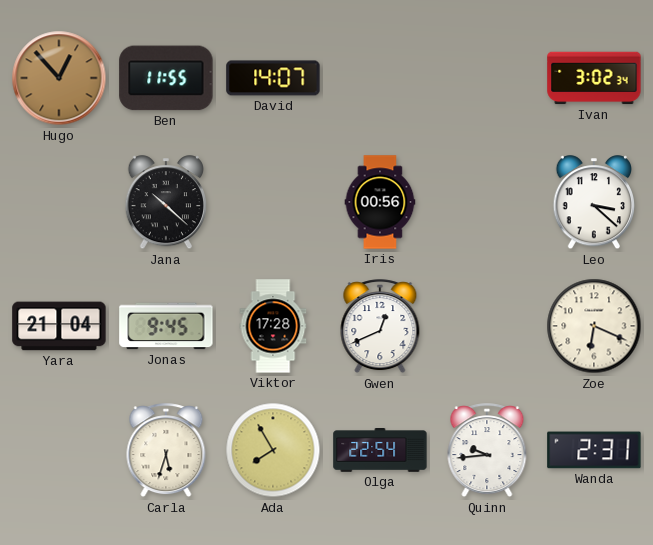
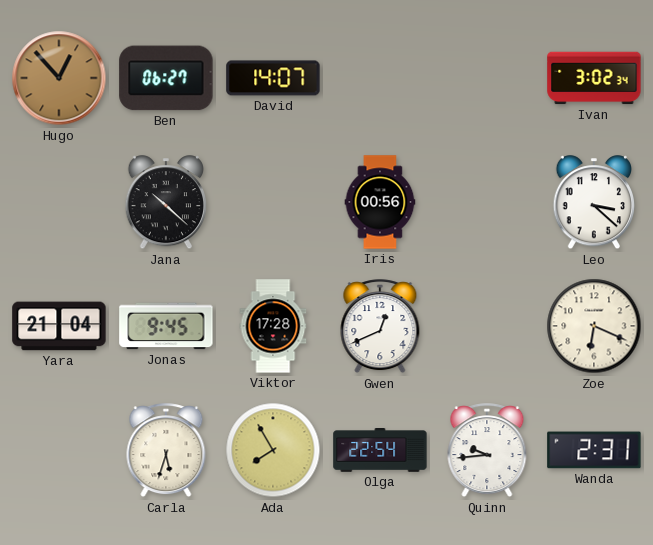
Ben: 11:55 -> 06:27 (166, 78)
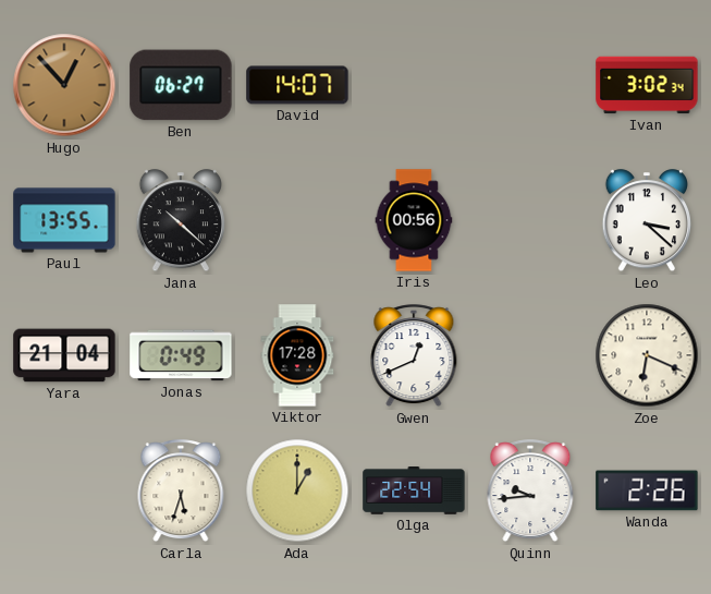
Paul: none -> 13:55 (64, 220)
Jonas: 9:45 -> 0:49 (181, 355)
Ada: 7:55 -> 1:00 (297, 490)
Wanda: 2:31 -> 2:26 (647, 490)
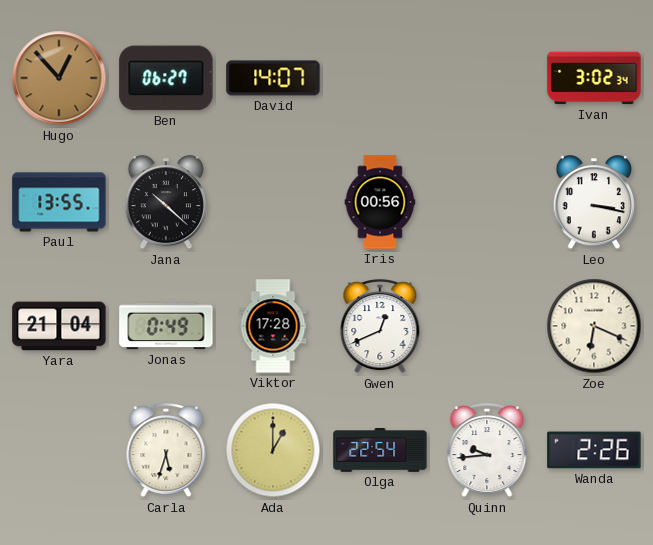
Leo: 3:22 -> 3:17 (593, 203)
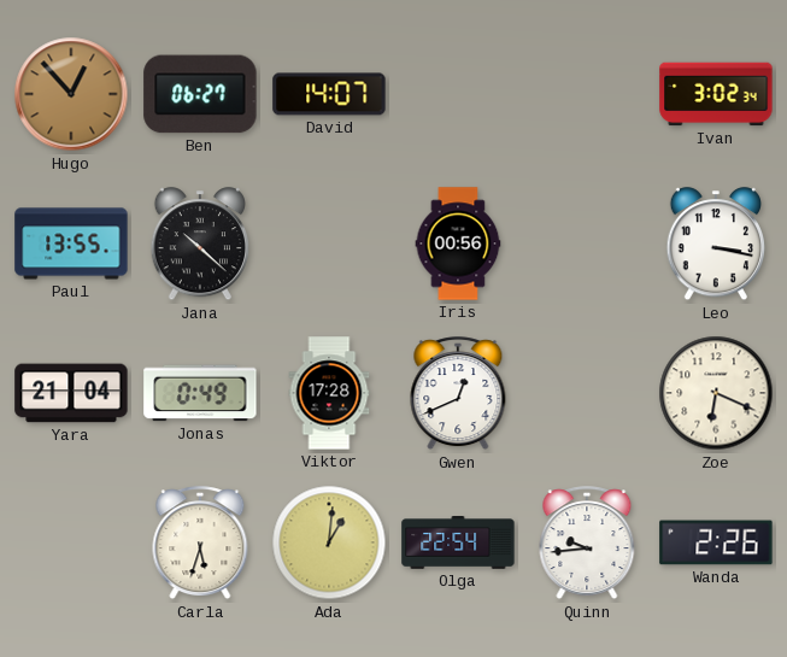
Ada: 1:00 -> 1:01 (329, 542)
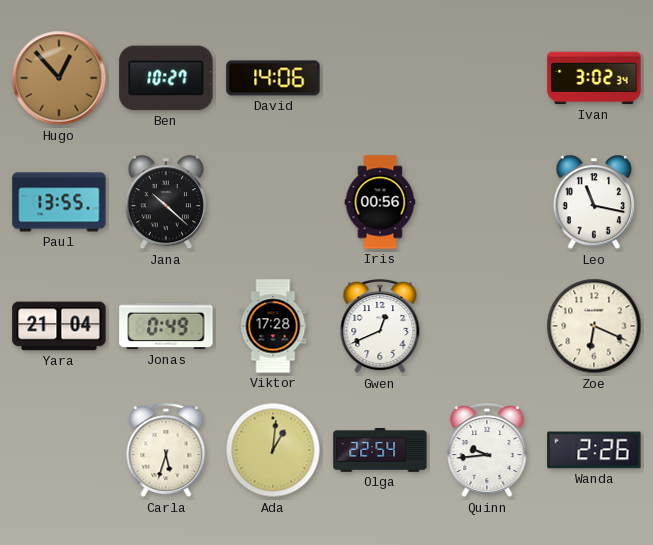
Ben: 06:27 -> 10:27 (166, 78)
David: 14:07 -> 14:06 (273, 78)
Leo: 3:17 -> 11:17 (593, 203)
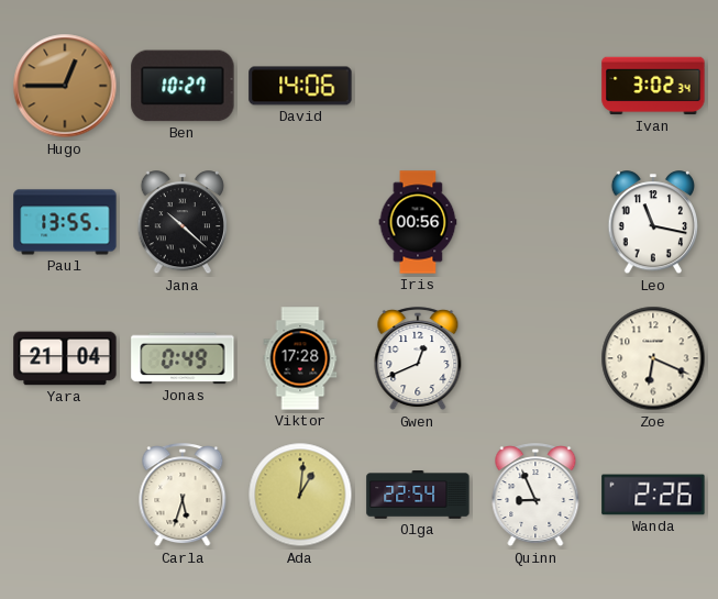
Hugo: 12:53 -> 12:45 (65, 86)
Quinn: 9:44 -> 8:56 (535, 496)
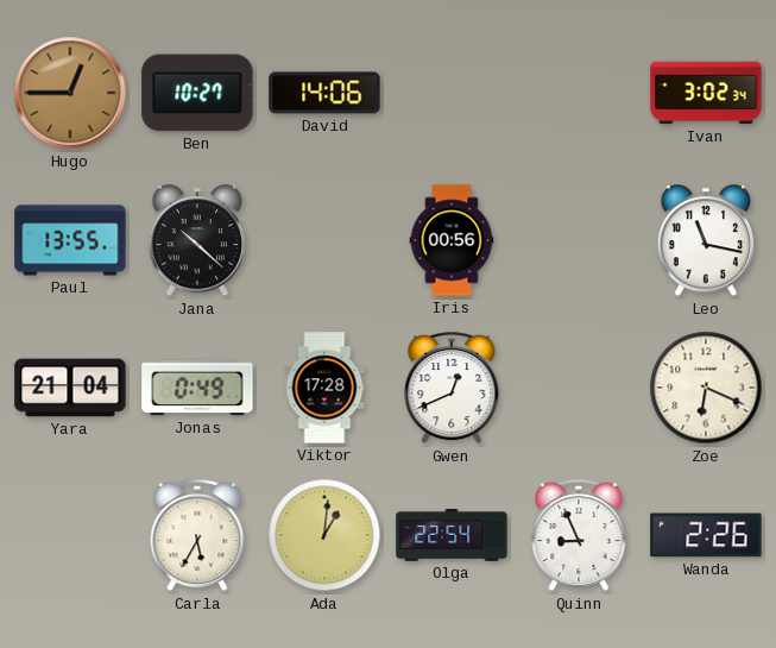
Carla: 5:33 -> 5:35 (197, 536)
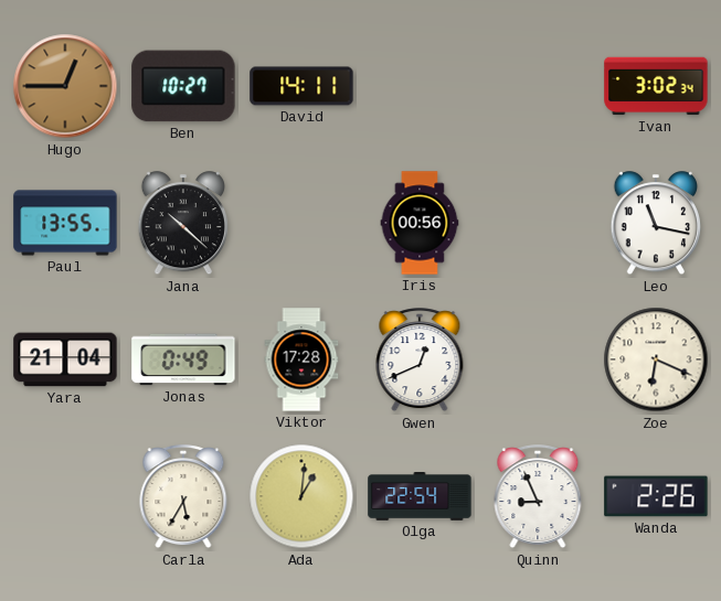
David: 14:06 -> 14:11 (301, 86)
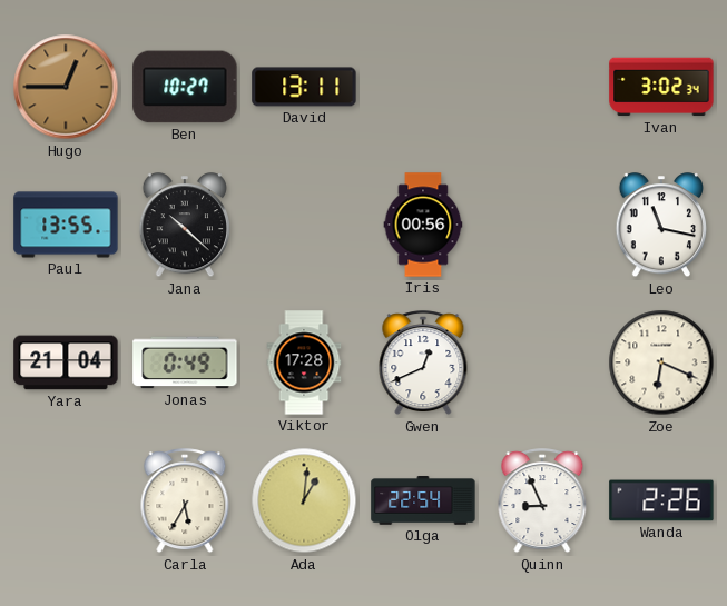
David: 14:11 -> 13:11 (304, 87)
